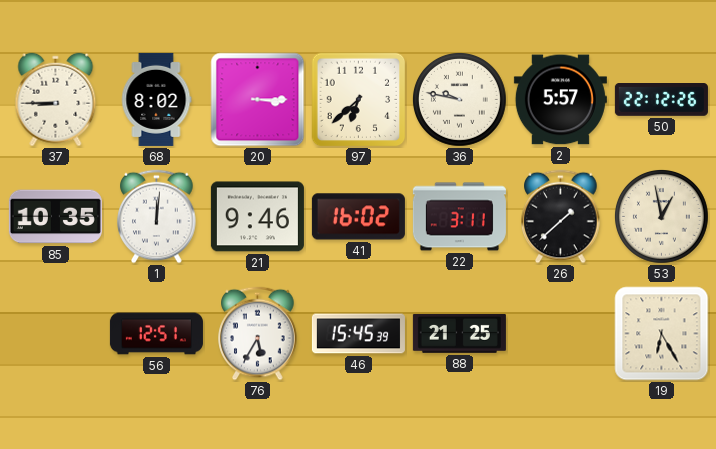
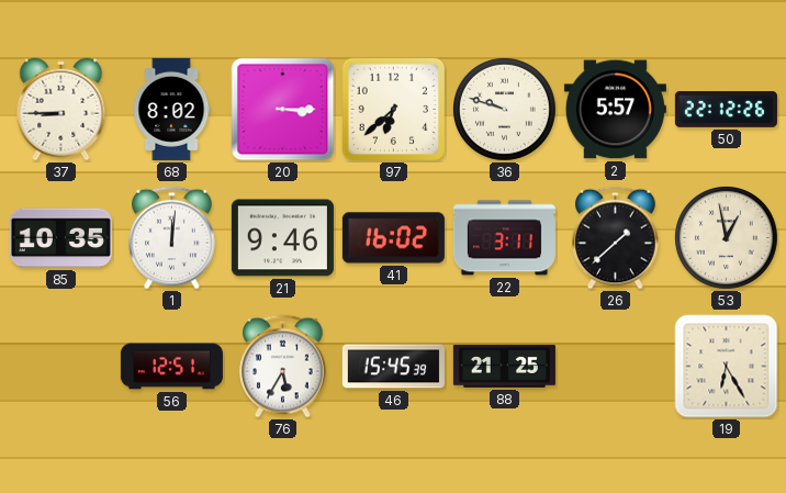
36: 9:47 -> 9:48 (505, 110)
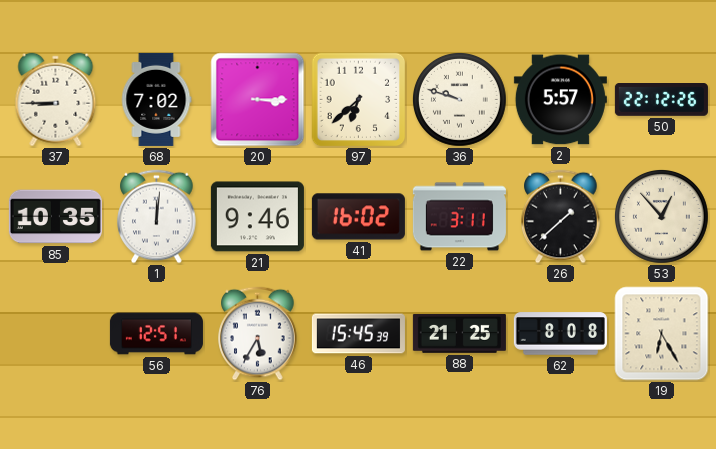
68: 8:02 -> 7:02 (156, 99)
53: 12:58 -> 12:53 (662, 217)
62: none -> 8:08 (560, 334)
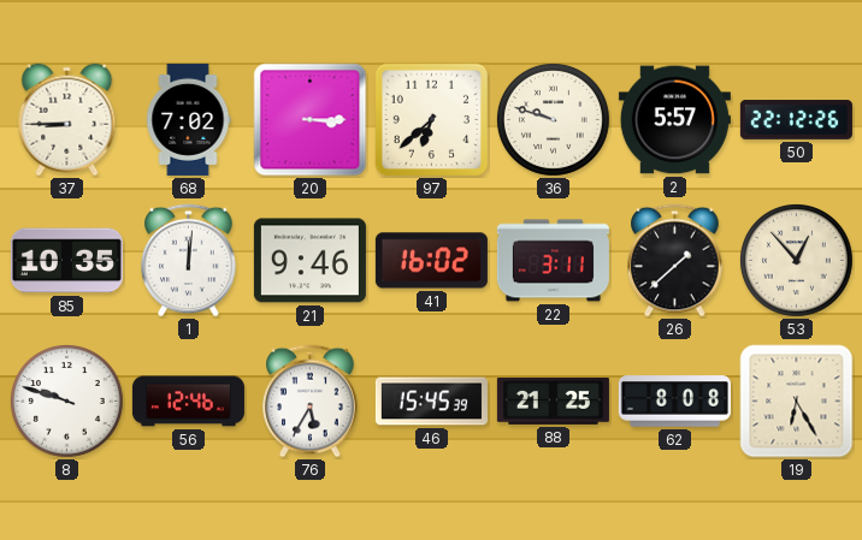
8: none -> 9:48 (67, 402)
56: 12:51 -> 12:46 (188, 402)
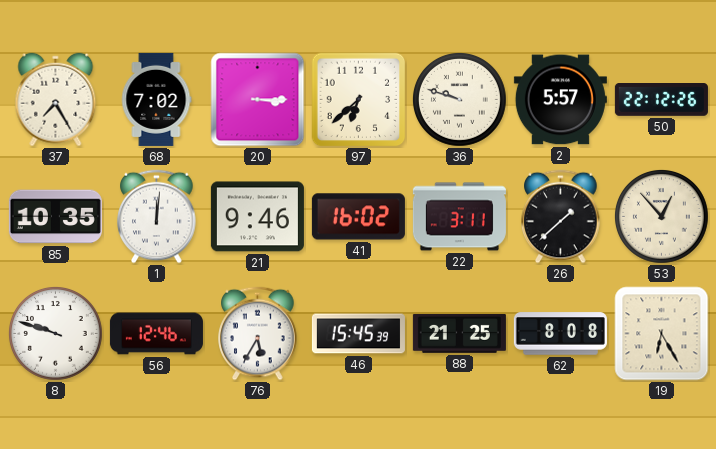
37: 8:45 -> 7:25 (56, 100)
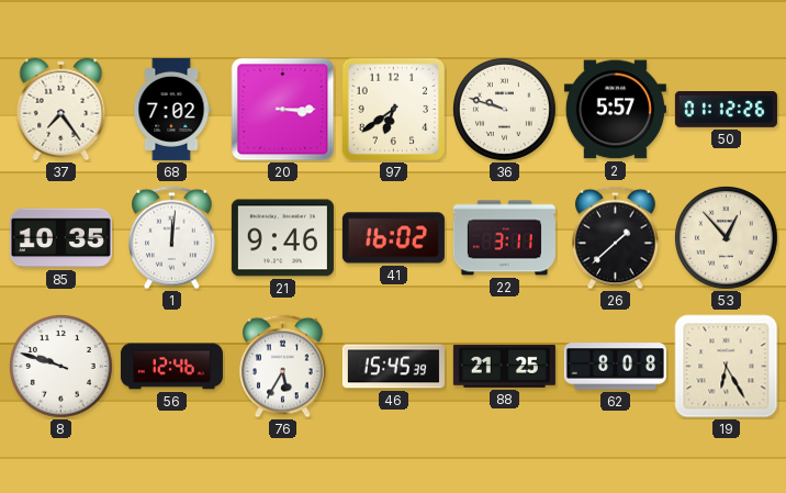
37: 7:25 -> 7:24 (61, 110)
97: 6:38 -> 6:39 (394, 110)
50: 22:12 -> 01:12 (726, 110)
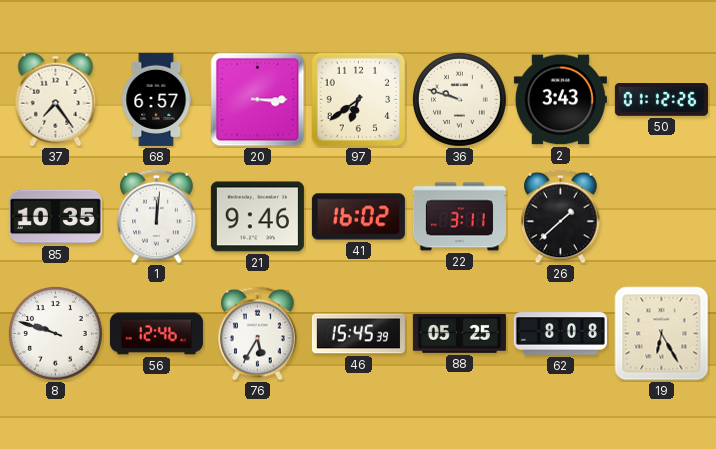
68: 7:02 -> 6:57 (156, 99)
2: 5:57 -> 3:43 (560, 100)
53: 12:53 -> none (727, 238)
88: 21:25 -> 05:25 (459, 333)
